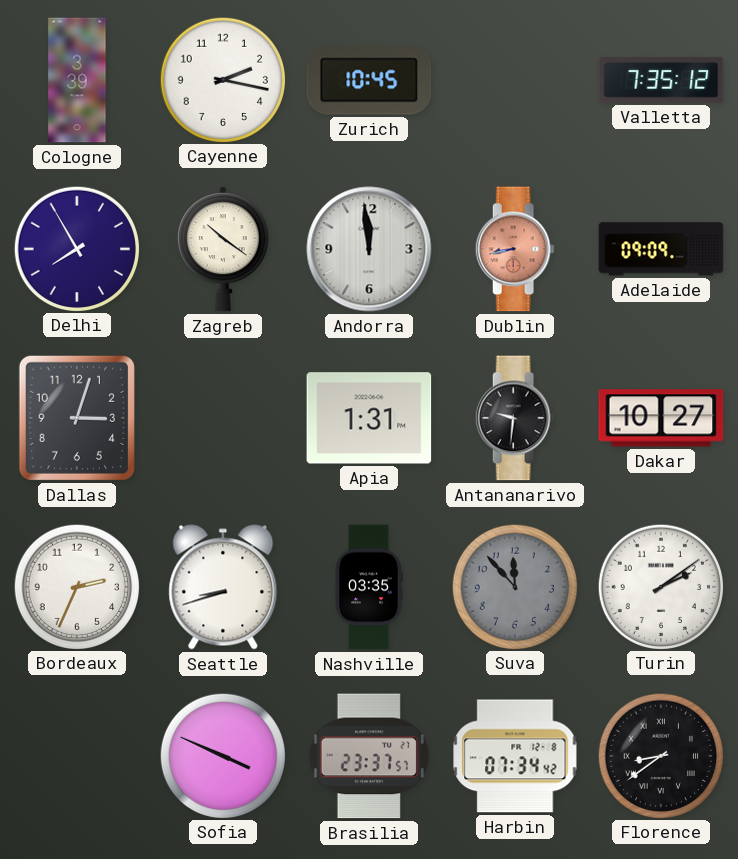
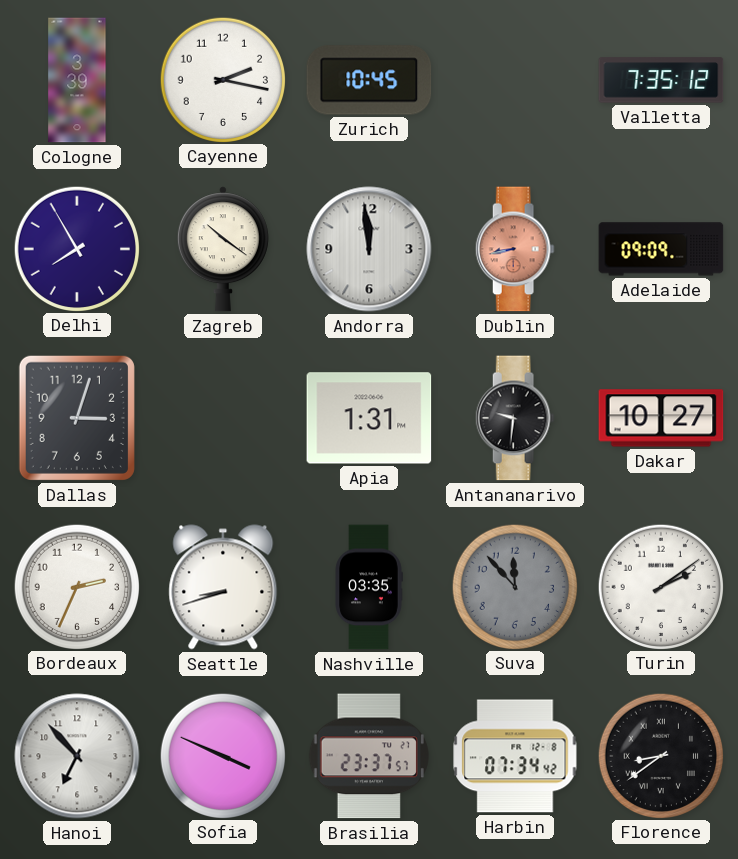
Hanoi: none -> 6:53 (77, 756)
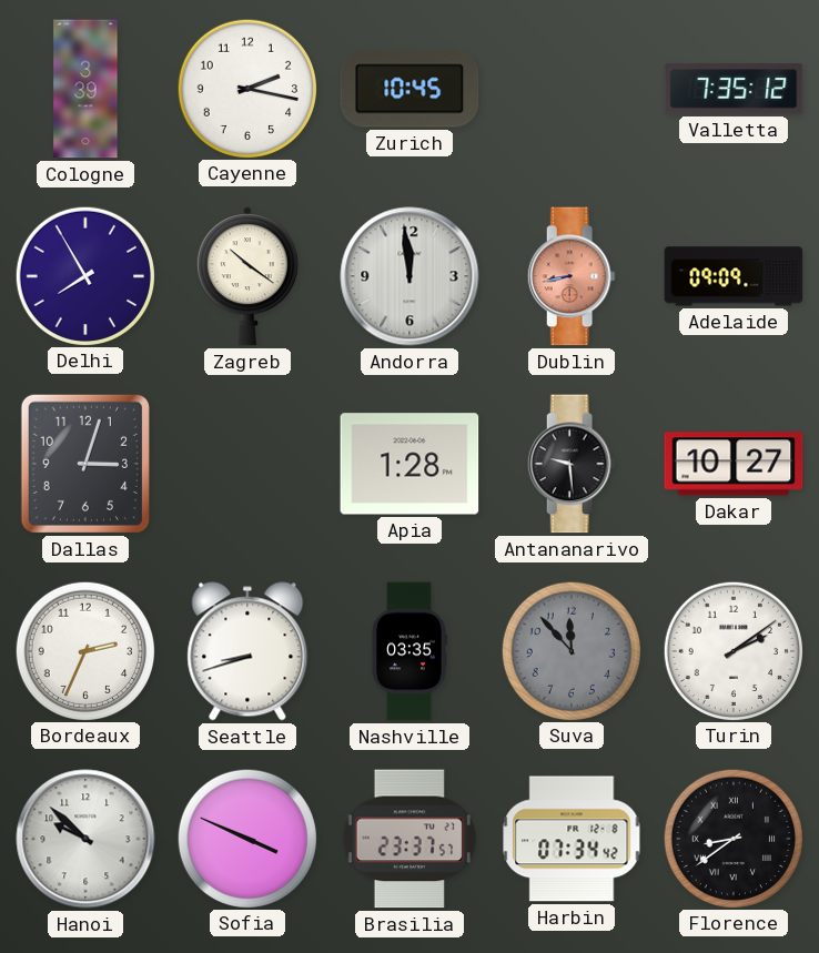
Apia: 1:31 -> 1:28 (410, 464)
Antananarivo: 9:31 -> 9:29 (572, 464)
Hanoi: 6:53 -> 9:52 (85, 839)
